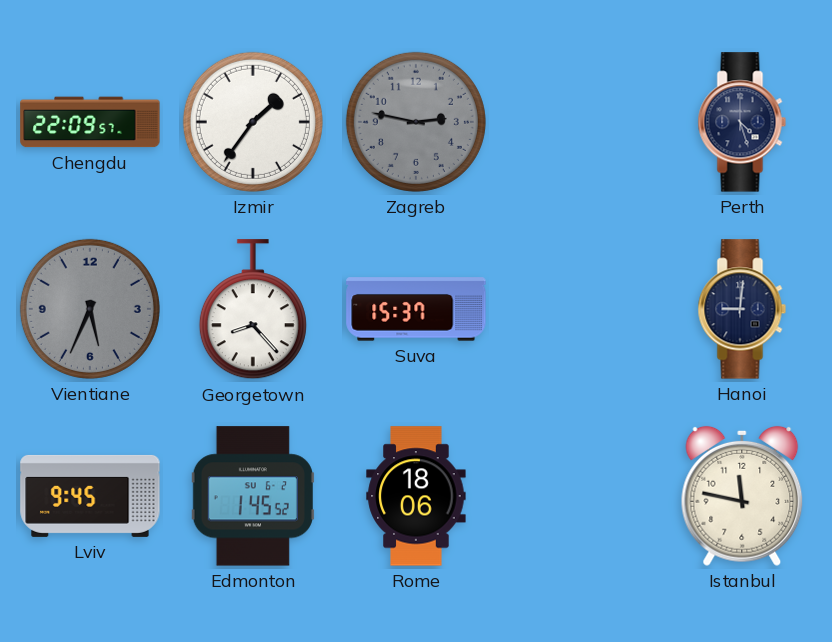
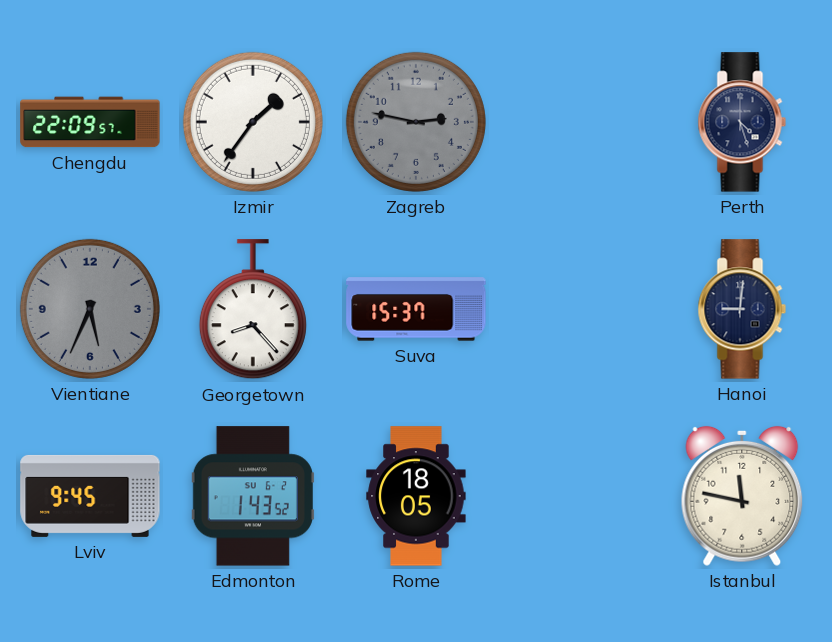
Edmonton: 1:45 -> 1:43 (253, 496)
Rome: 18:06 -> 18:05 (416, 496)
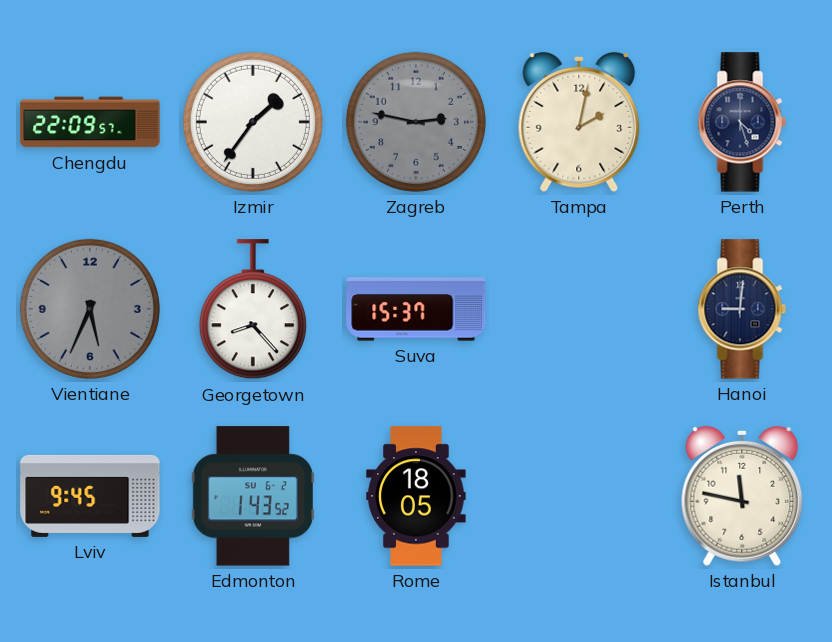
Tampa: none -> 2:02 (579, 122)
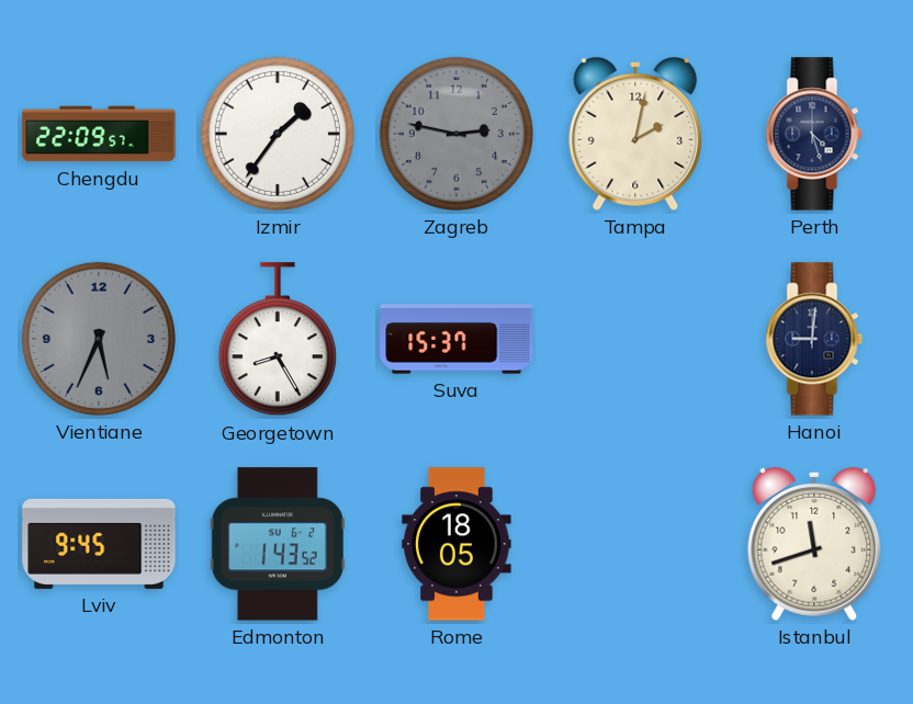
Georgetown: 8:23 -> 8:25 (278, 340)
Istanbul: 11:47 -> 11:42 (814, 544)
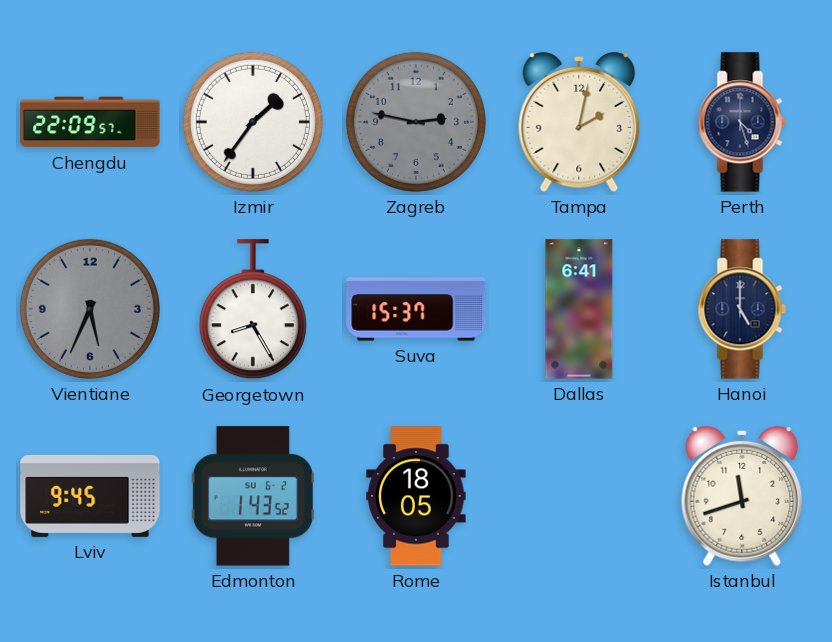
Dallas: none -> 6:41 (579, 309)
Hanoi: 9:01 -> 5:00 (742, 309)
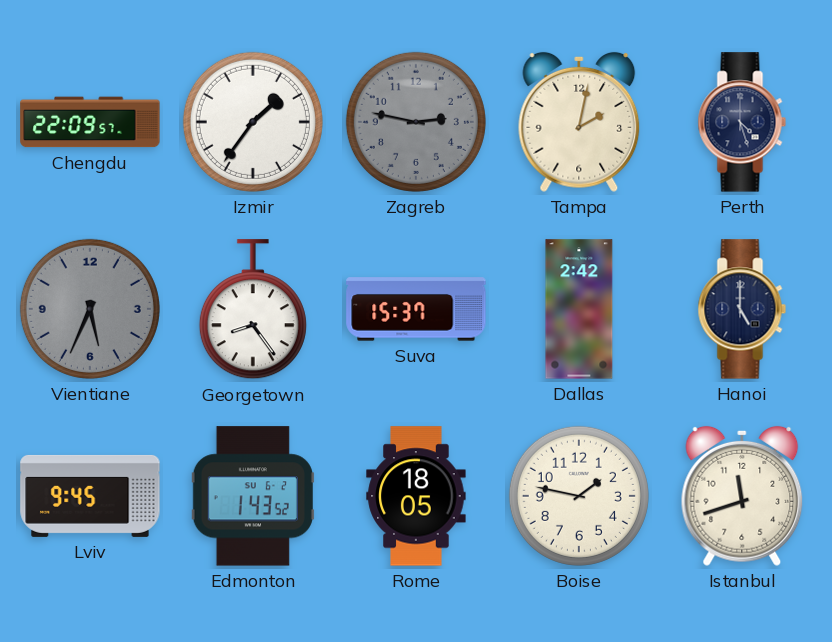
Georgetown: 8:25 -> 8:24 (253, 310)
Dallas: 6:41 -> 2:42 (579, 309)
Boise: none -> 1:47 (579, 496)
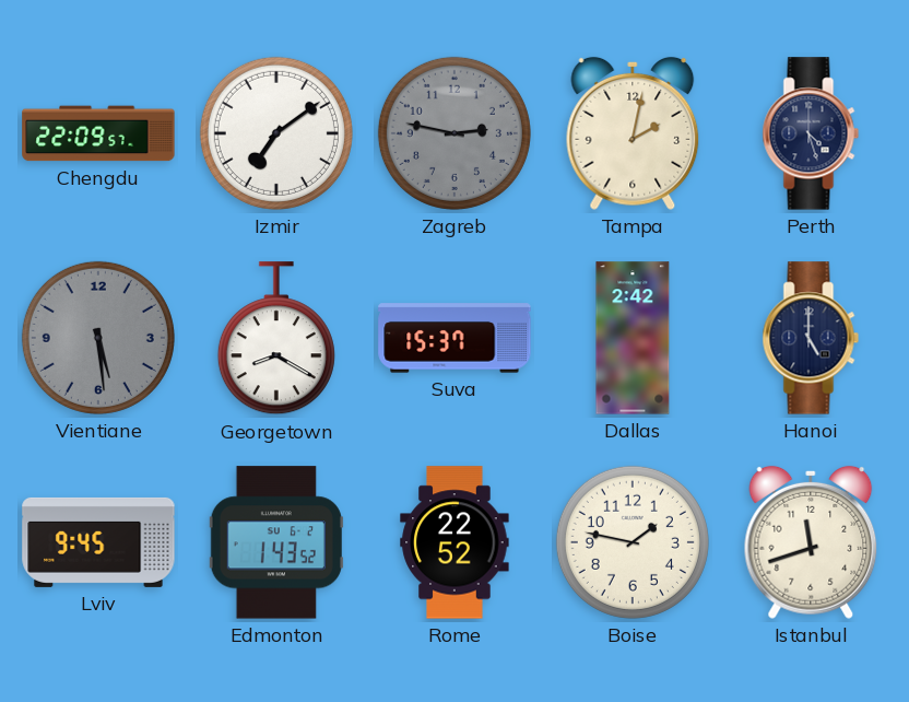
Izmir: 1:36 -> 7:09 (276, 133)
Vientiane: 5:34 -> 5:29 (98, 338)
Georgetown: 8:24 -> 8:20 (276, 339)
Rome: 18:05 -> 22:52 (454, 542)
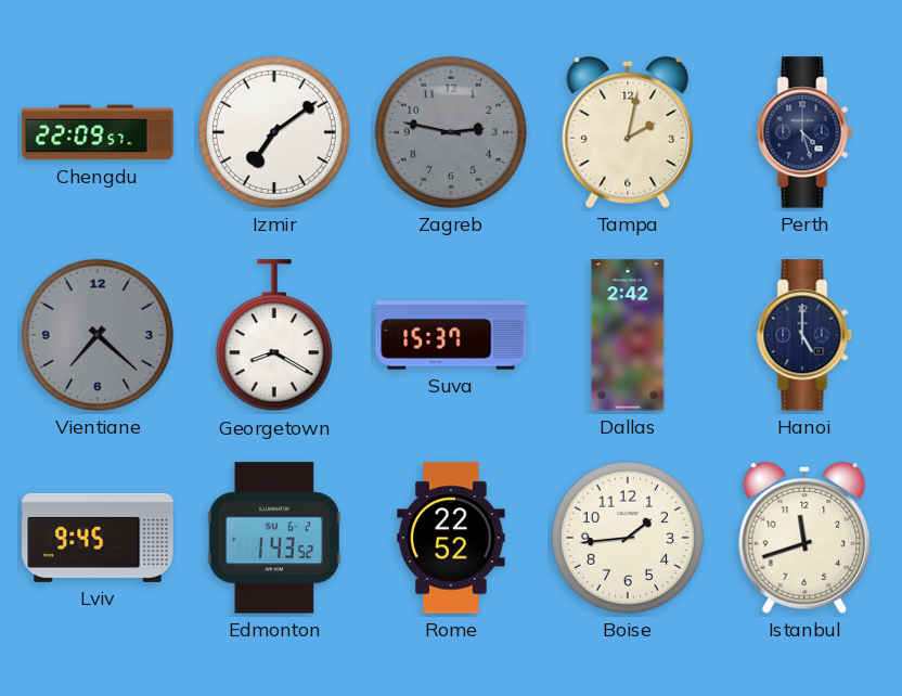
Vientiane: 5:29 -> 7:22 (98, 335)
Boise: 1:47 -> 1:44 (628, 538)
